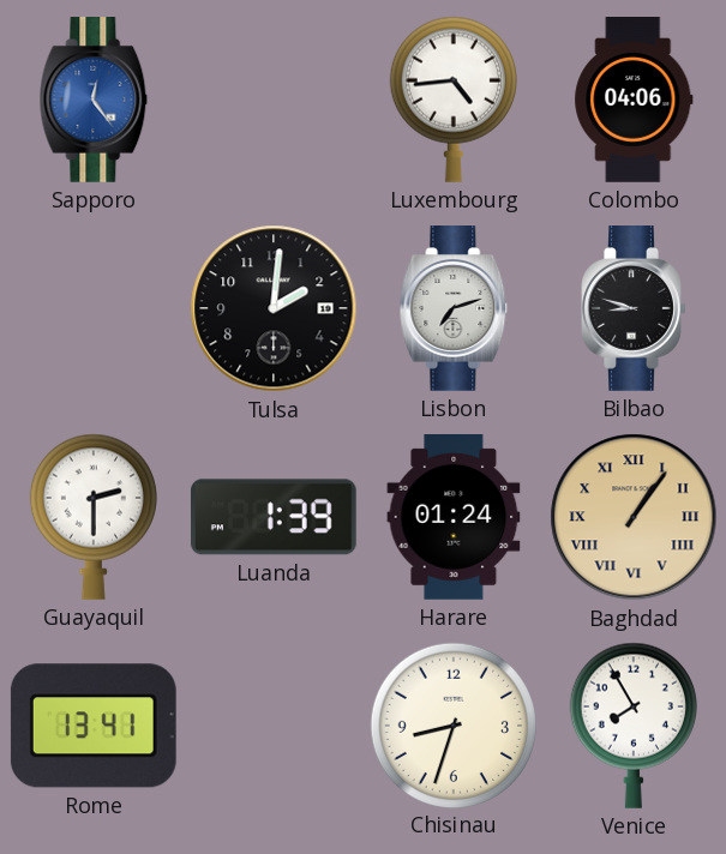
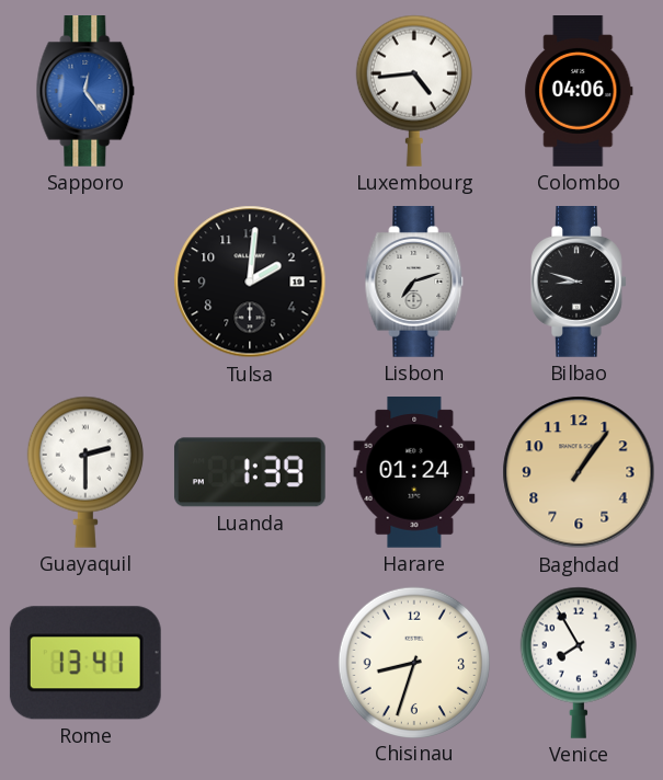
Baghdad numerals: Roman -> Arabic (579, 472)
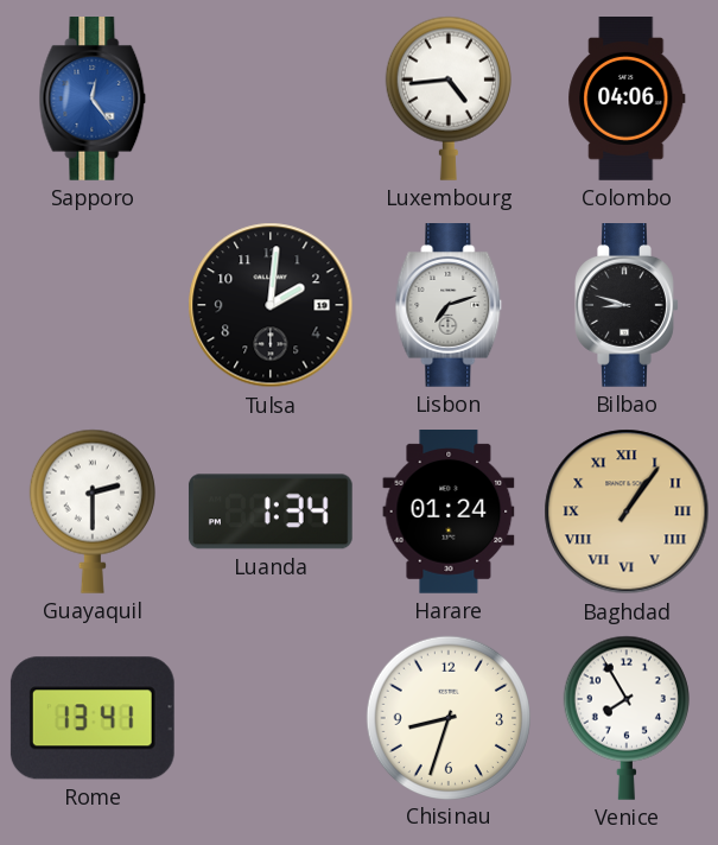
Luanda: 1:39 -> 1:34 (271, 512)
Baghdad numerals: Arabic -> Roman (627, 512)
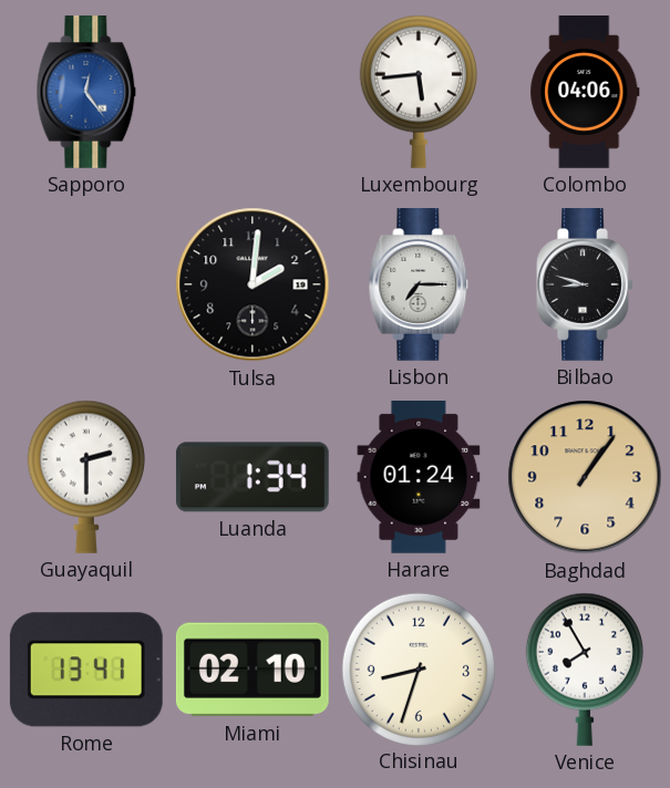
Luxembourg: 4:44 -> 5:44 (419, 92)
Lisbon: 7:12 -> 7:15 (419, 286)
Baghdad numerals: Roman -> Arabic (585, 477)
Miami: none -> 02:10 (252, 670)
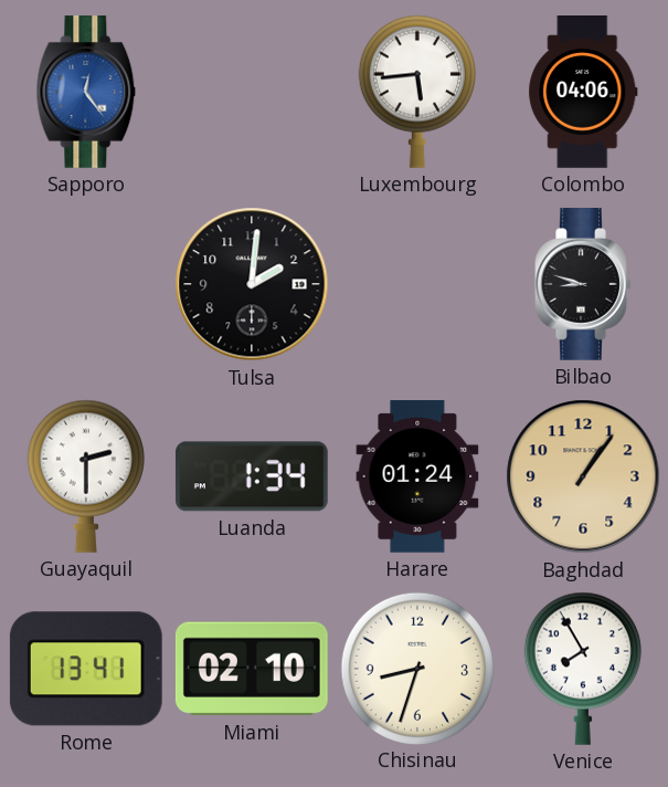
Lisbon: 7:15 -> none (419, 286)
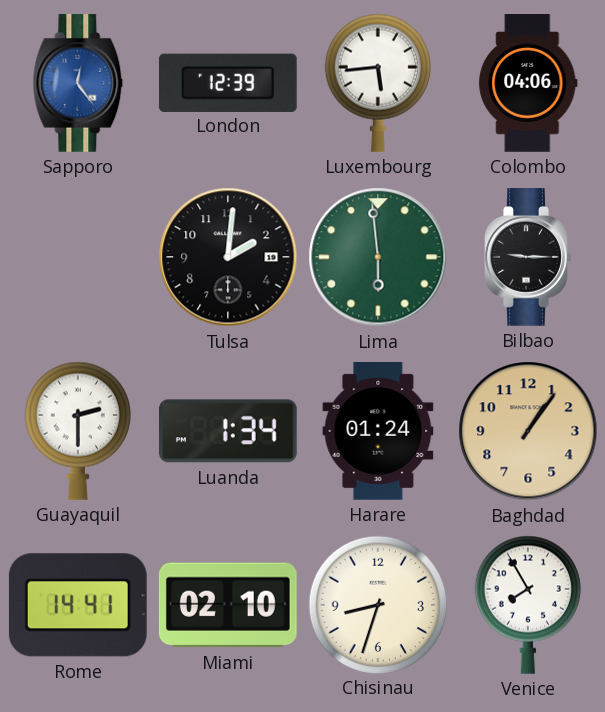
London: none -> 12:39 (228, 82)
Lima: none -> 5:59 (378, 257)
Bilbao: 8:48 -> 9:15 (528, 258)
Rome: 13:41 -> 14:41 (78, 605)
